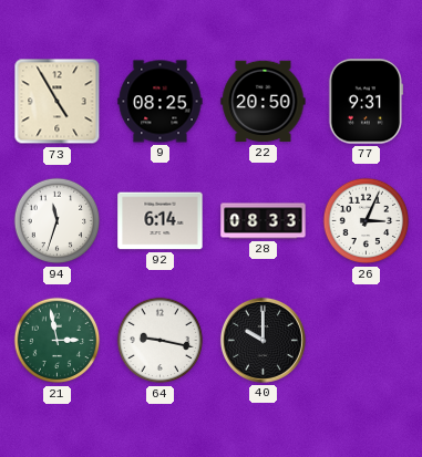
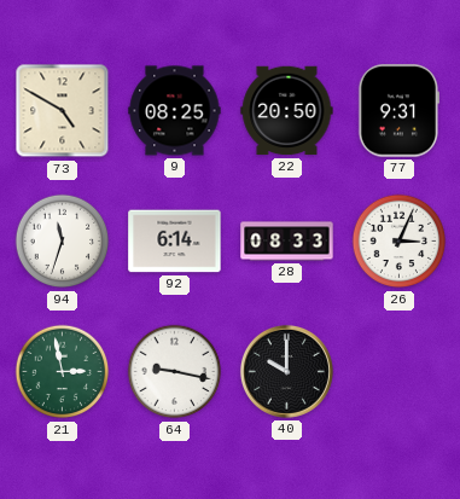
73: 4:55 -> 4:50 (63, 111)
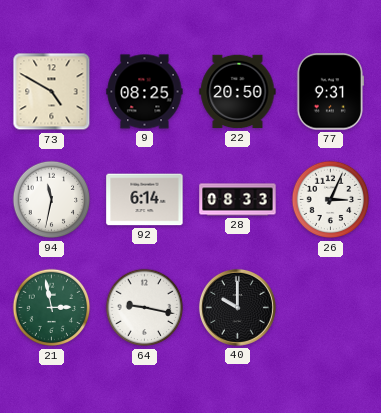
94: 11:33 -> 11:32 (52, 200)
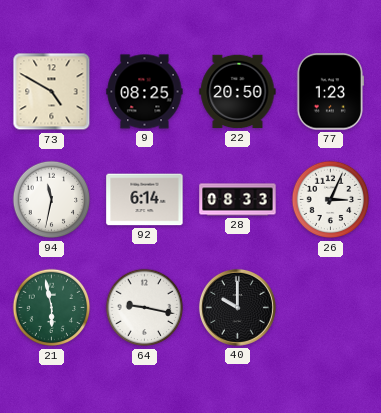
77: 9:31 -> 1:23 (329, 92)
21: 2:58 -> 5:58 (52, 308)
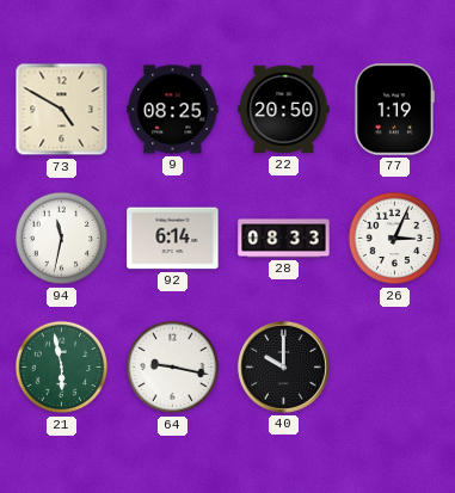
77: 1:23 -> 1:19 (393, 110)
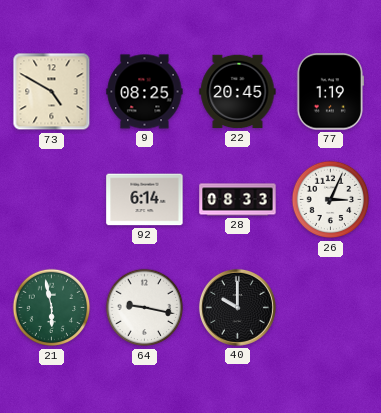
22: 20:50 -> 20:45 (238, 92)
94: 11:32 -> none (62, 239)
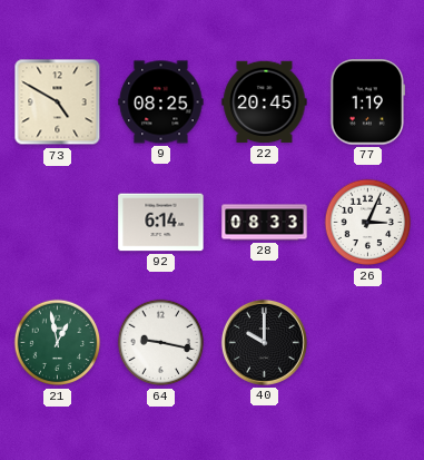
21: 5:58 -> 12:58 (58, 343)
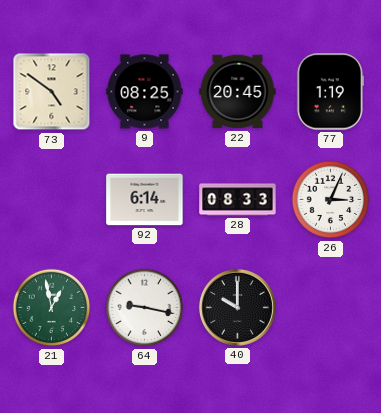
73: 4:50 -> 4:51 (52, 92)
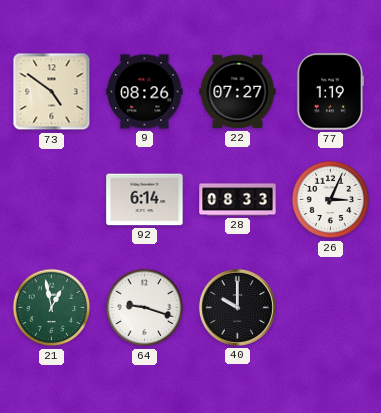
9: 08:25 -> 08:26 (145, 92)
22: 20:45 -> 07:27 (238, 92)
64: 9:17 -> 9:18 (145, 308)
